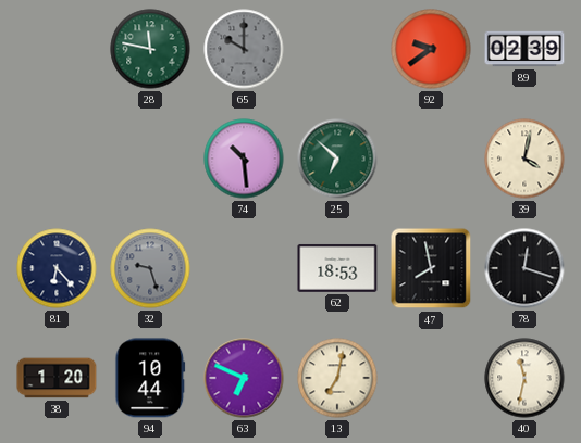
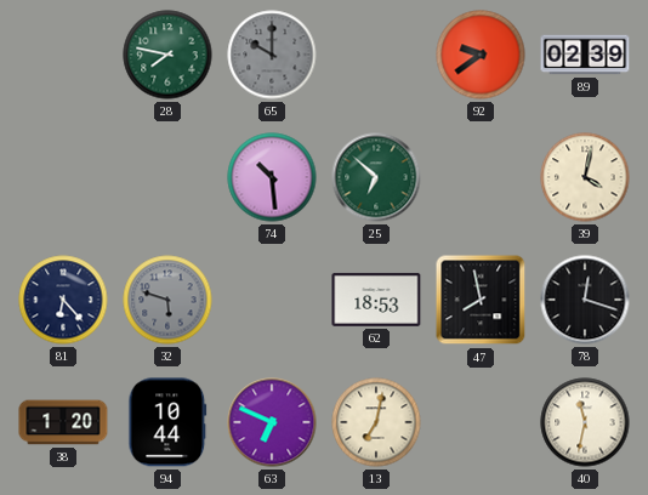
28: 11:47 -> 7:47 (167, 55)
32: 9:27 -> 5:48 (167, 300)
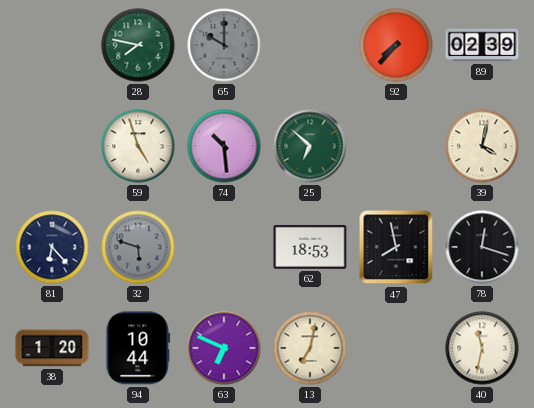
92: 9:39 -> 7:37 (396, 45)
59: none -> 4:57 (138, 146)
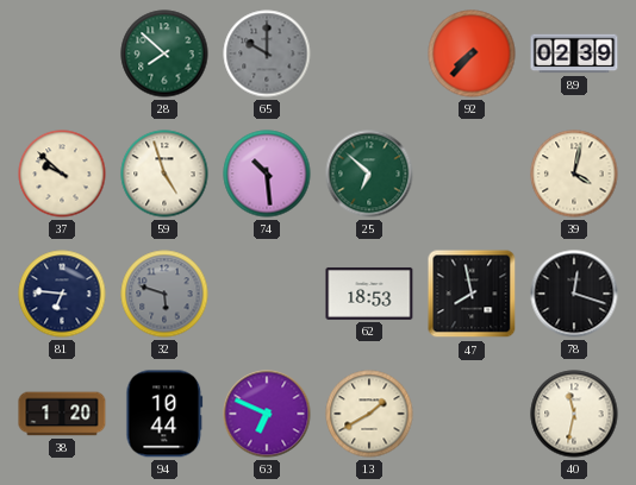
28: 7:47 -> 7:52 (164, 53)
37: none -> 9:52 (62, 174)
81: 6:23 -> 6:46 (62, 294)
13: 7:02 -> 1:40 (369, 414)
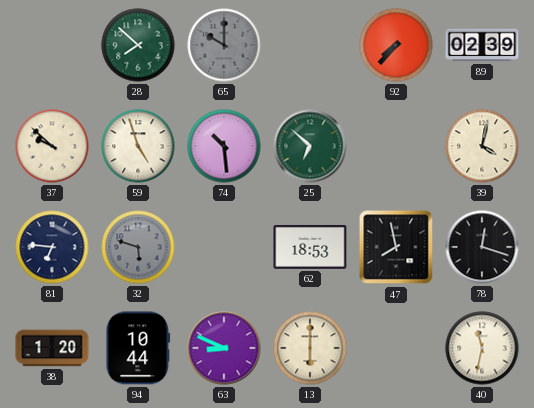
63: 6:49 -> 8:49 (224, 348)
13: 1:40 -> 6:00 (310, 348)
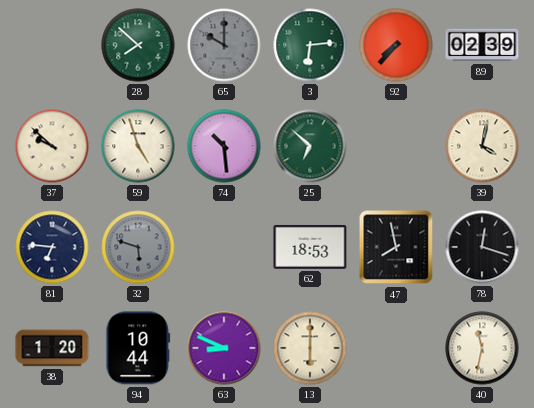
3: none -> 6:14 (310, 45)
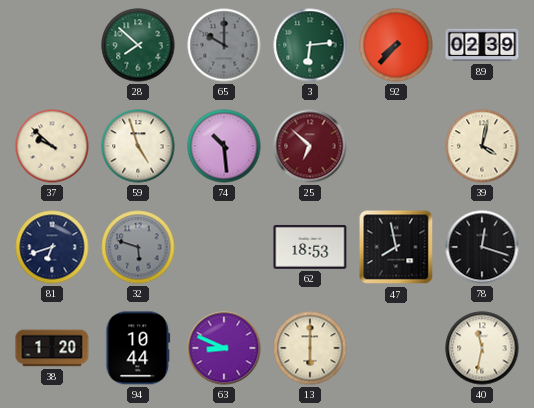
25 dial: green -> burgundy (310, 146)
81: 6:46 -> 6:42 (52, 247)
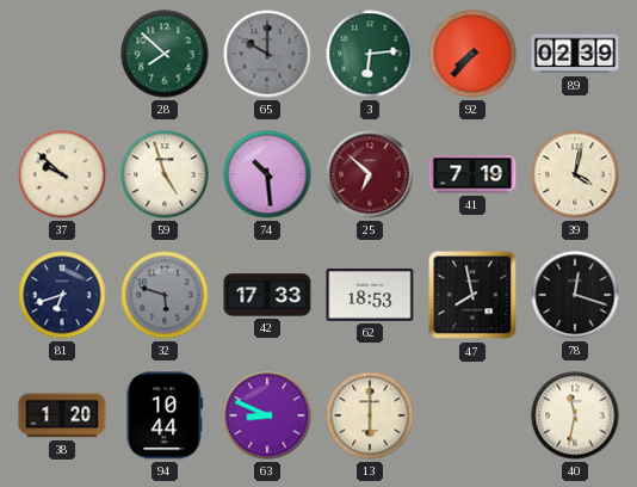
41: none -> 7:19 (472, 174)
42: none -> 17:33 (267, 295)
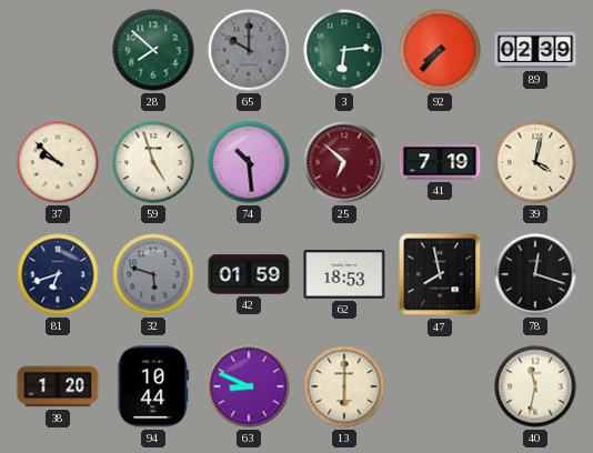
42: 17:33 -> 01:59 (249, 274)
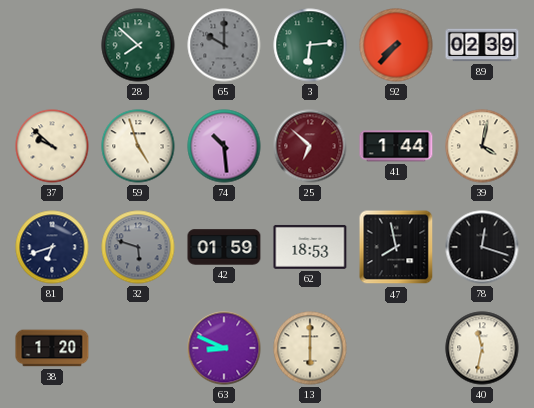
41: 7:19 -> 1:44 (396, 146)
94: 10:44 -> none (153, 386)
